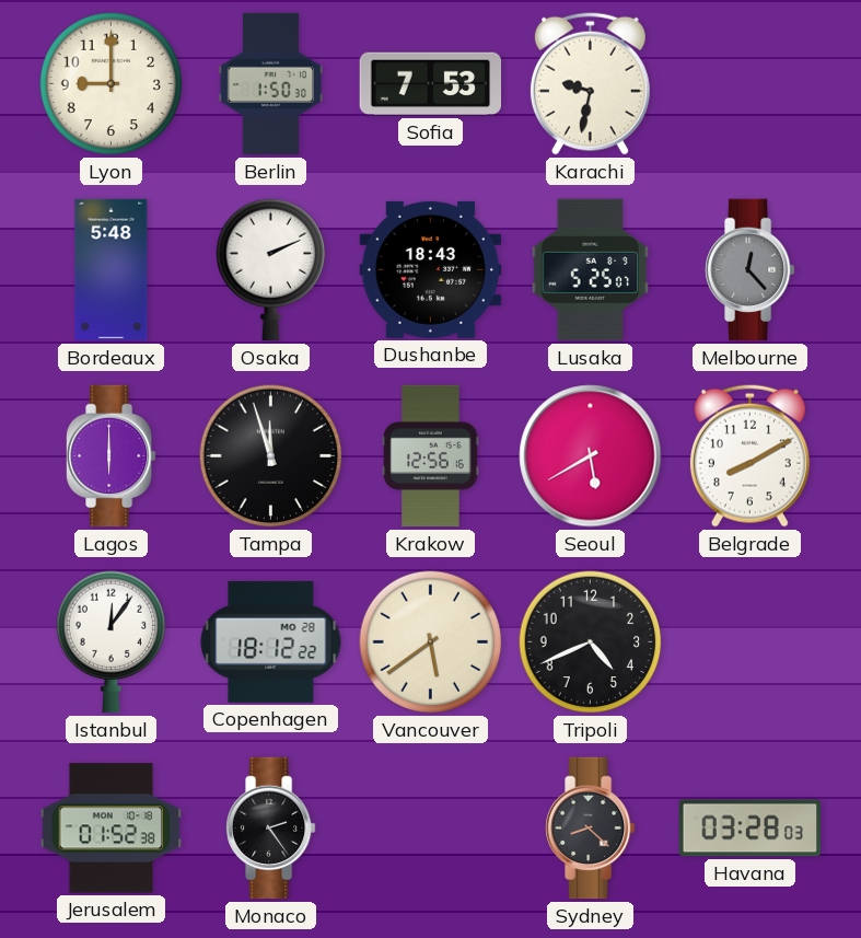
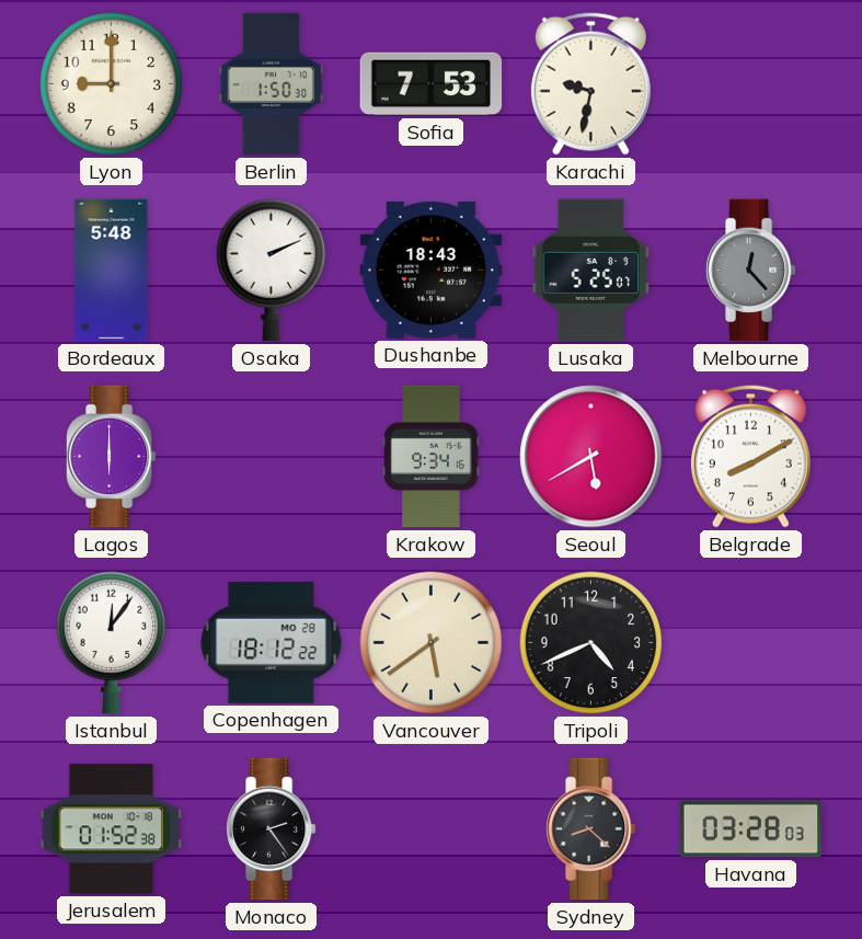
Tampa: 11:57 -> none (271, 456)
Krakow: 12:56 -> 9:34 (432, 457)
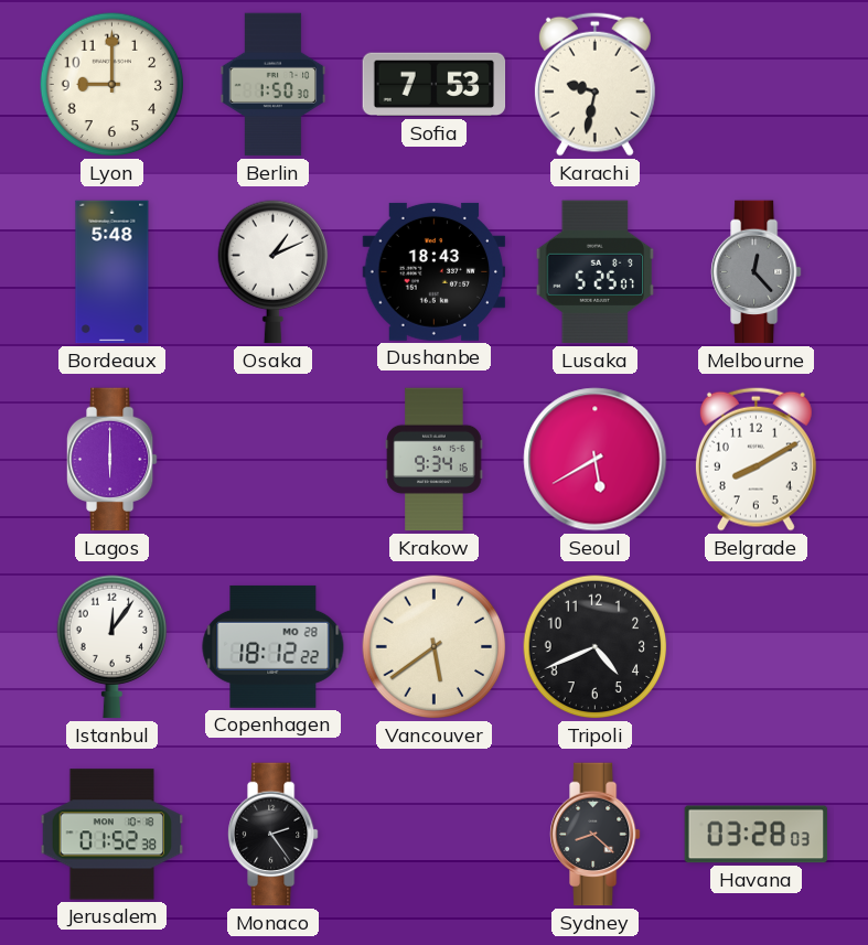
Osaka: 2:11 -> 1:11 (274, 272)
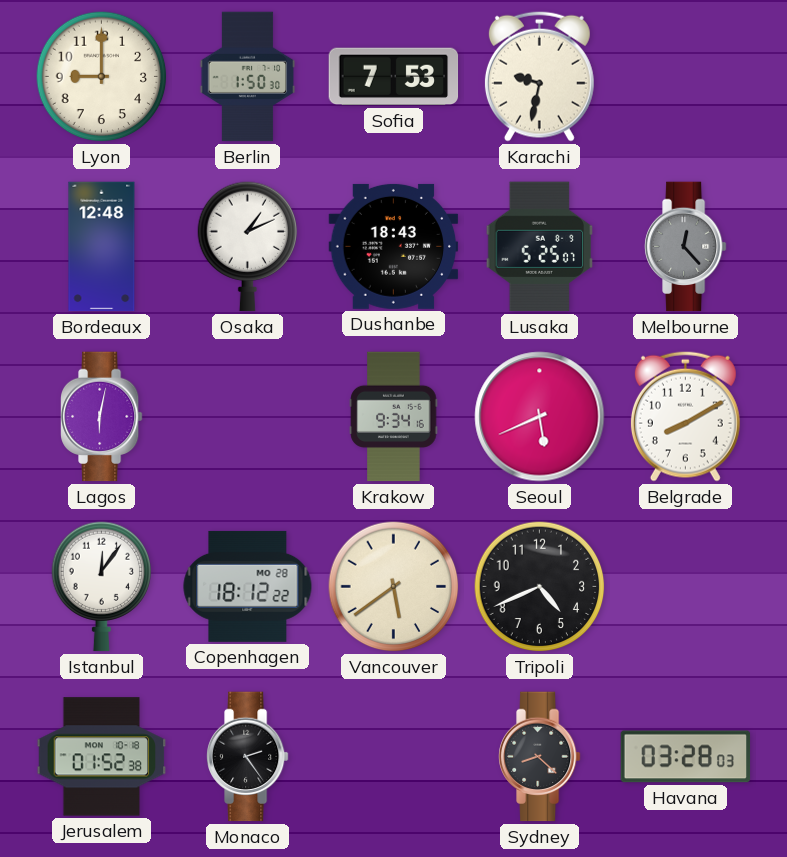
Bordeaux: 5:48 -> 12:48 (102, 247)
Lagos: 6:00 -> 6:02 (102, 417)
Seoul: 5:40 -> 5:41 (540, 417)
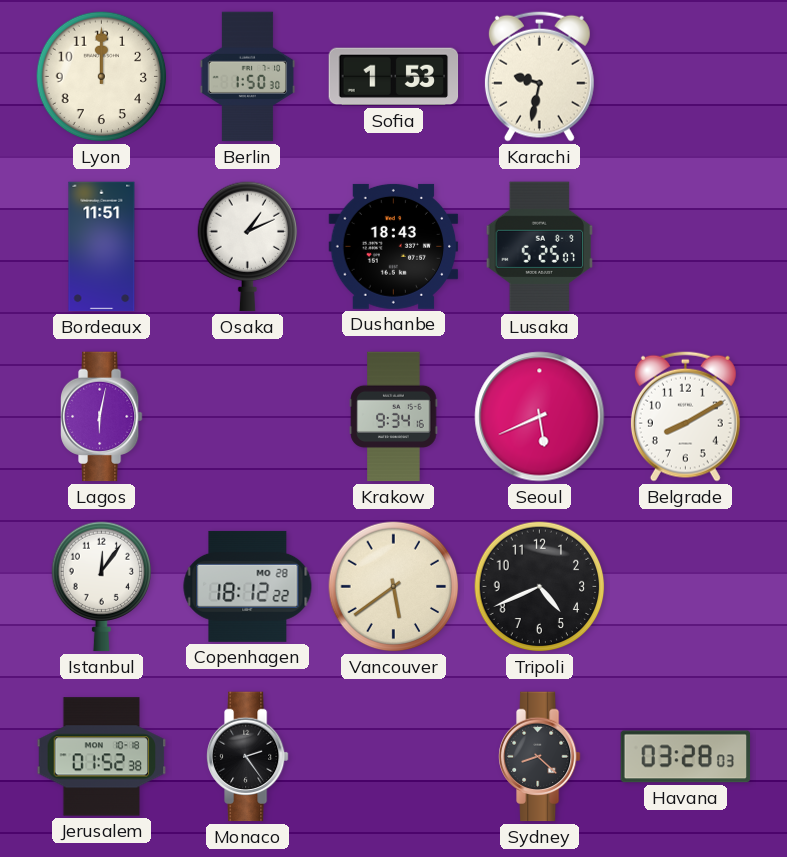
Lyon: 9:00 -> 12:00 (102, 77)
Sofia: 7:53 -> 1:53 (394, 77)
Bordeaux: 12:48 -> 11:51 (102, 247)
Melbourne: 12:23 -> none (686, 247)
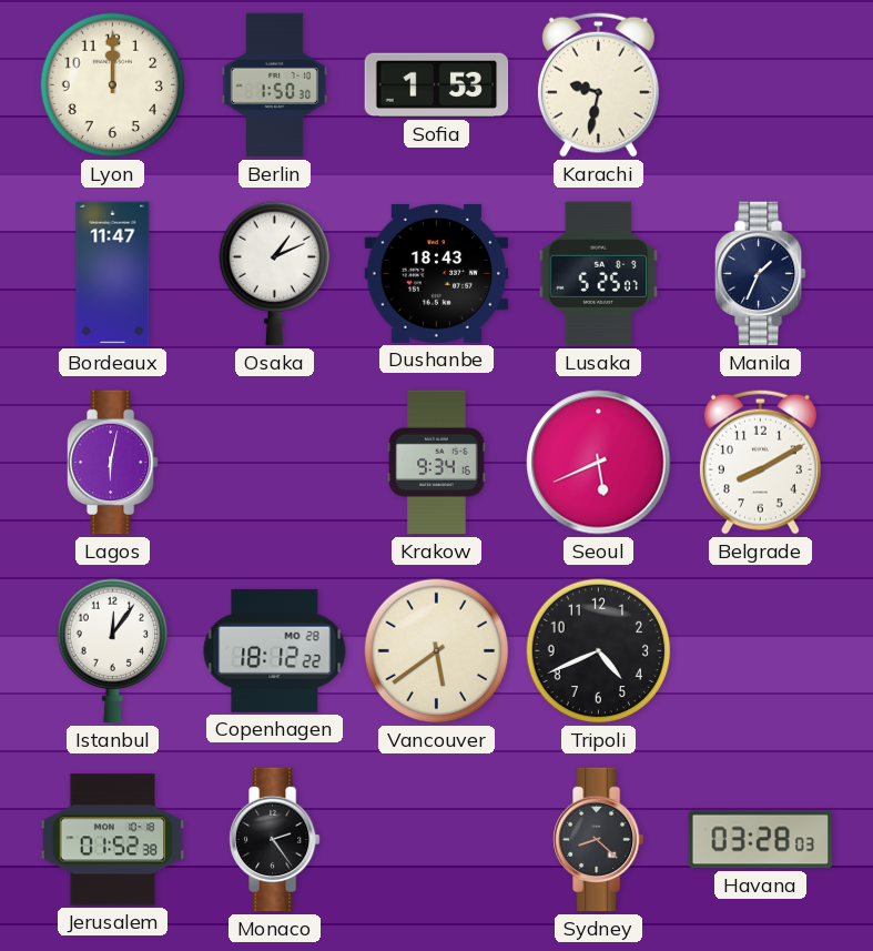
Bordeaux: 11:51 -> 11:47 (113, 274)
Manila: none -> 1:34 (761, 274)
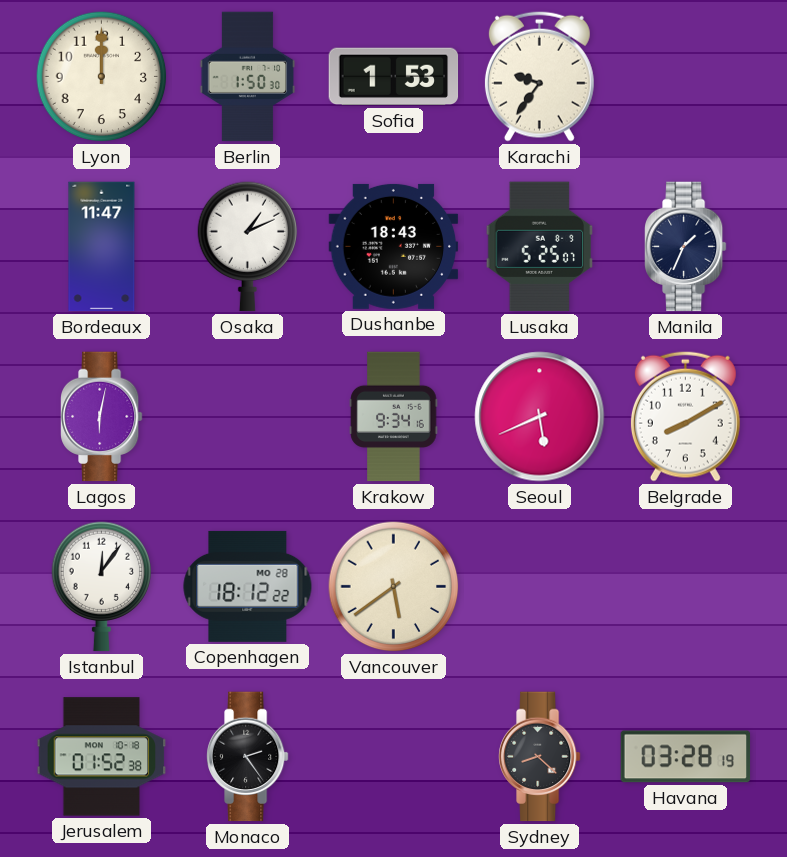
Karachi: 9:32 -> 9:36 (539, 76)
Tripoli: 4:41 -> none (599, 651)
Havana: 03:28:03 -> 03:28:19 (686, 757)
